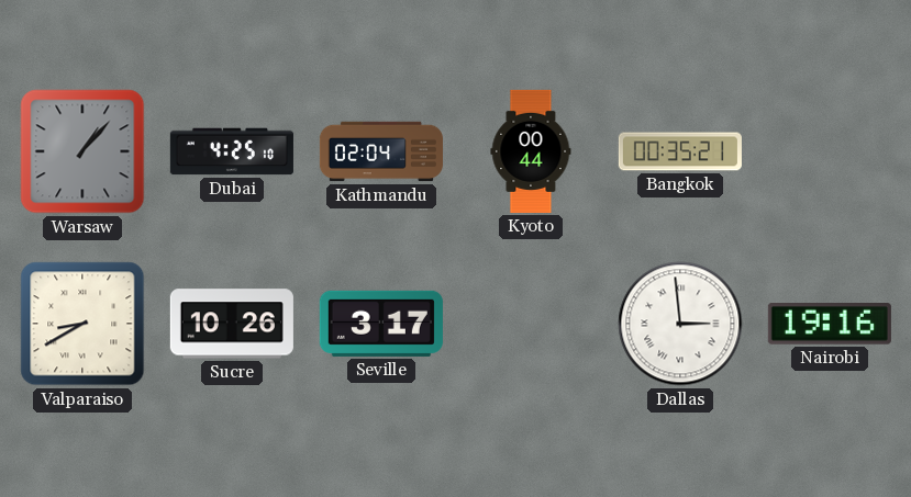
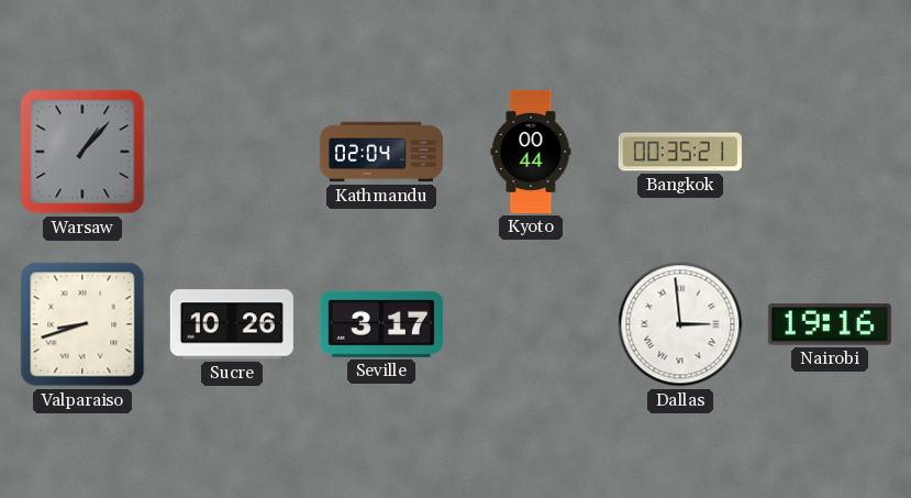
Dubai: 4:25 -> none (232, 151)
Valparaiso: 8:40 -> 8:42 (82, 324)
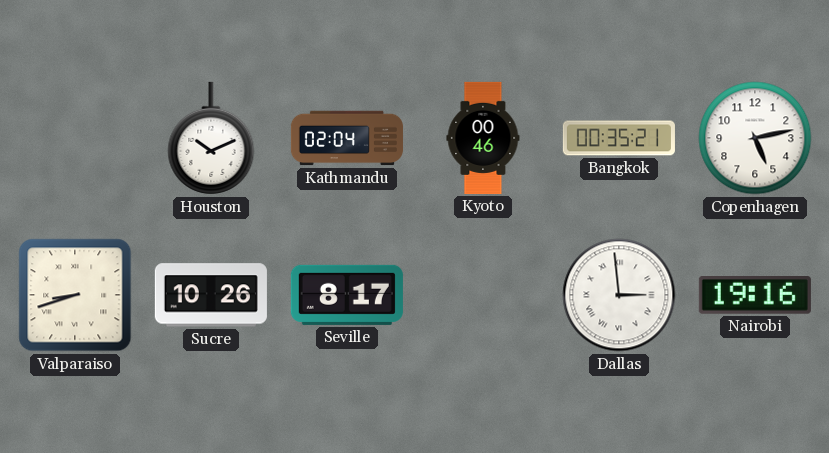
Warsaw: 1:07 -> none (82, 152)
Houston: none -> 10:11 (211, 138)
Kyoto: 00:44 -> 00:46 (483, 138)
Copenhagen: none -> 5:13 (755, 138)
Seville: 3:17 -> 8:17 (347, 295)
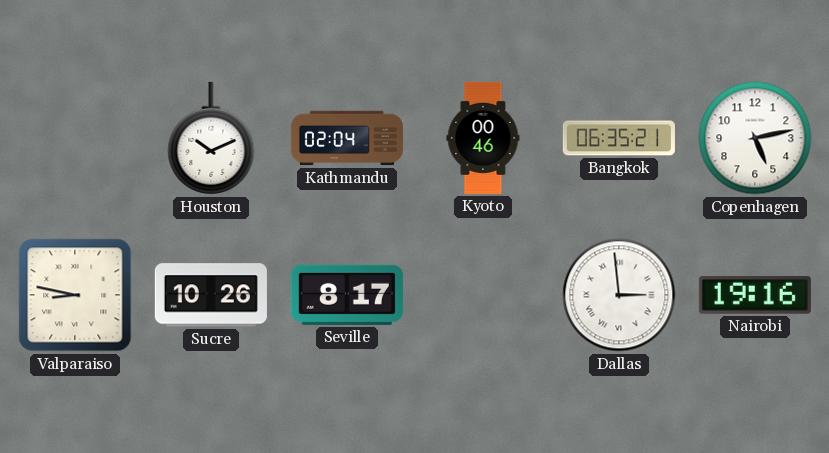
Bangkok: 00:35 -> 06:35 (619, 138)
Valparaiso: 8:42 -> 8:47 (75, 295)
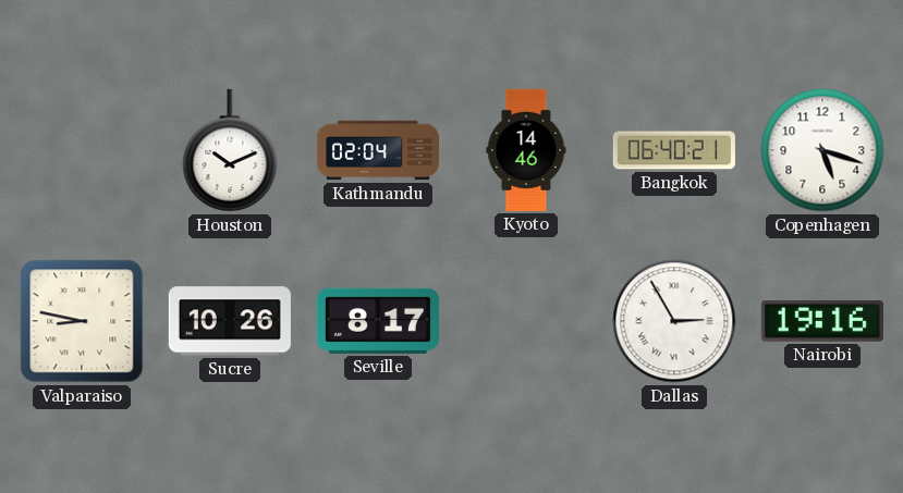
Kyoto: 00:46 -> 14:46 (526, 150)
Bangkok: 06:35 -> 06:40 (674, 150)
Copenhagen: 5:13 -> 5:18 (822, 150)
Dallas: 2:59 -> 2:55 (674, 321)
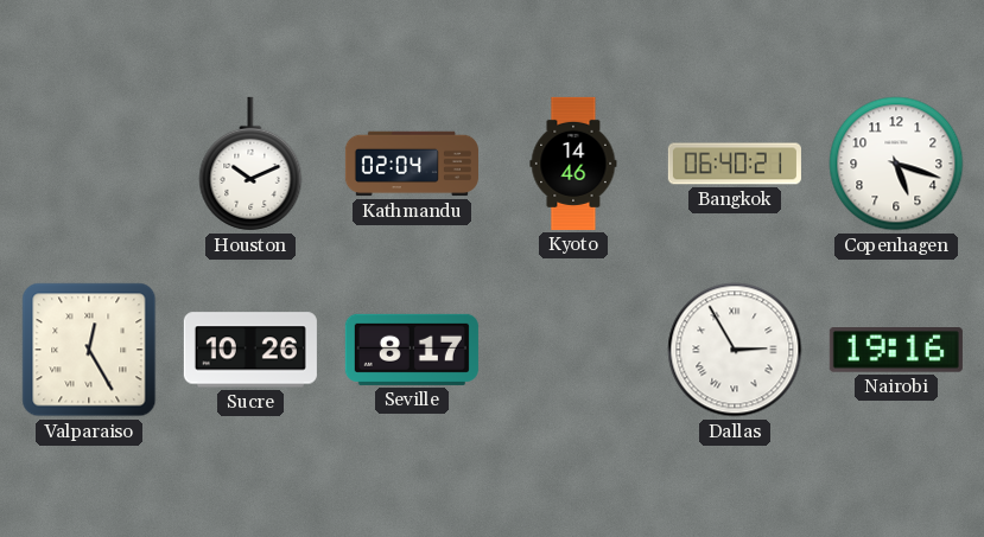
Valparaiso: 8:47 -> 12:25 (89, 350)
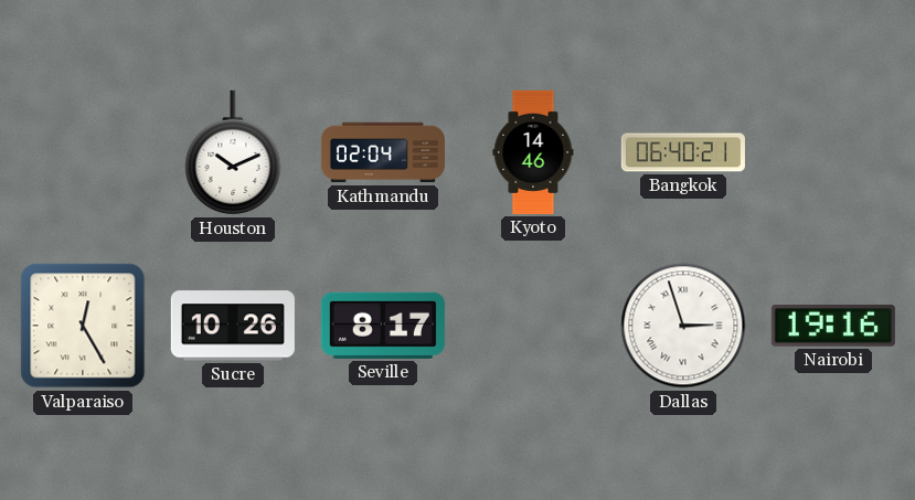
Copenhagen: 5:18 -> none (896, 164)
Dallas: 2:55 -> 2:57 (683, 326)
